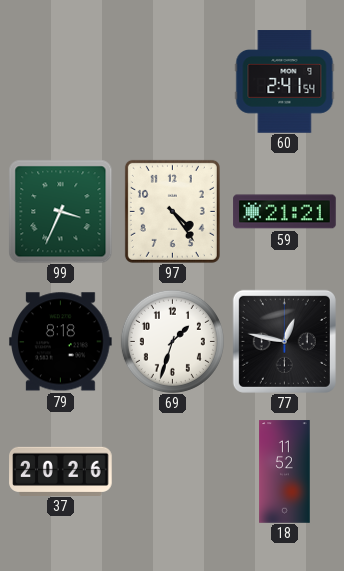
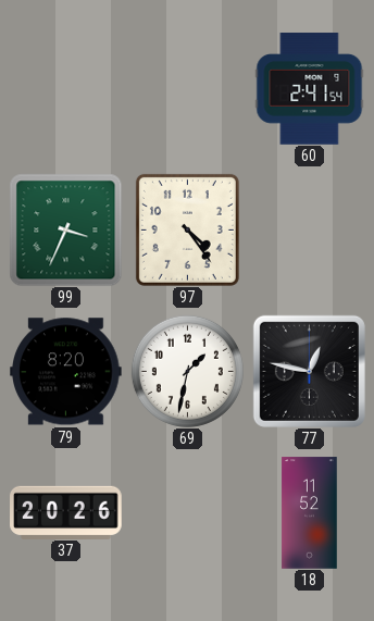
59: 21:21 -> none (285, 212)
79: 8:18 -> 8:20 (66, 372)
69: 1:33 -> 1:32 (187, 371)
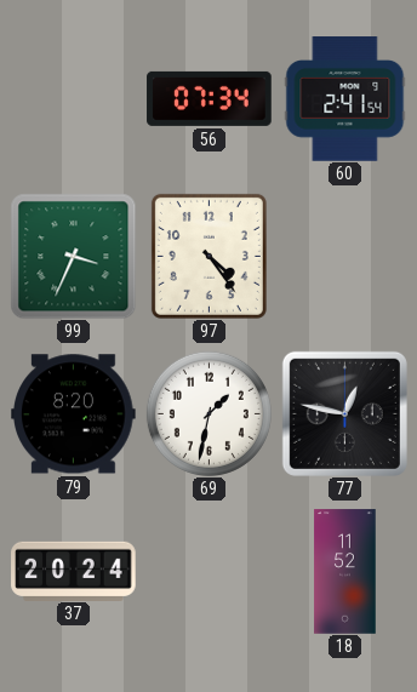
56: none -> 07:34 (210, 98)
37: 20:26 -> 20:24 (74, 571)
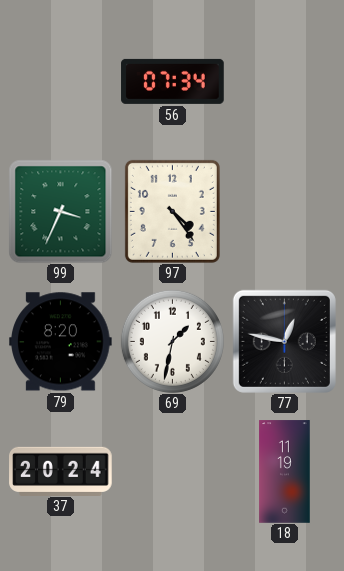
60: 2:41 -> none (345, 99)
18: 11:52 -> 11:19 (285, 472)
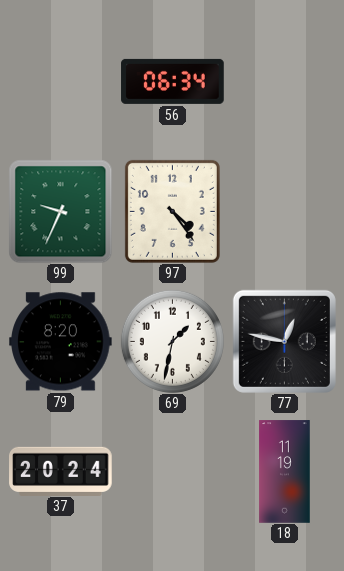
56: 07:34 -> 06:34 (173, 81)
99: 3:34 -> 9:34 (60, 211)
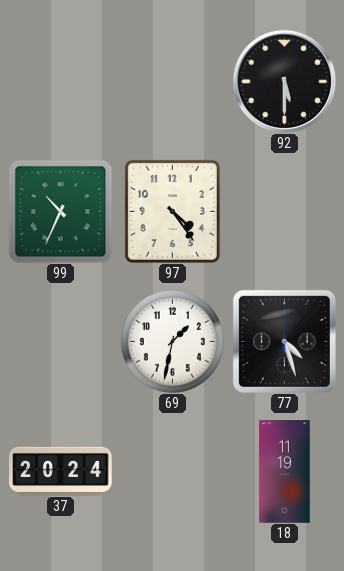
56: 06:34 -> none (173, 81)
92: none -> 5:30 (284, 81)
99: 9:34 -> 10:34 (60, 211)
79: 8:20 -> none (61, 342)
77: 12:47 -> 4:27 (284, 341)
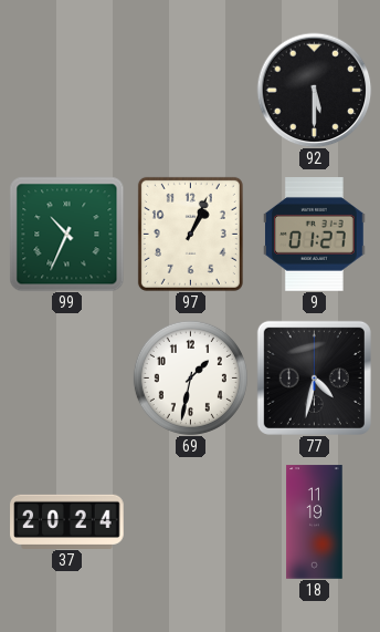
97: 4:24 -> 1:04 (190, 234)
9: none -> 01:27 (315, 235)
77: 4:27 -> 4:32 (314, 377)
